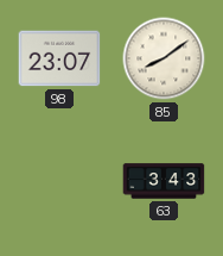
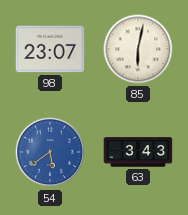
85: 8:09 -> 6:02 (138, 49)
54: none -> 5:39 (50, 152)
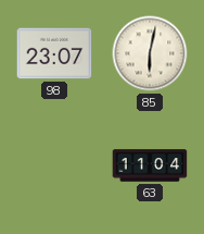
54: 5:39 -> none (50, 152)
63: 3:43 -> 11:04 (150, 165)
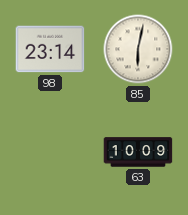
98: 23:07 -> 23:14 (50, 49)
63: 11:04 -> 10:09 (138, 152)
